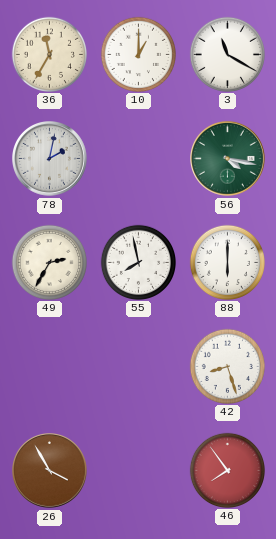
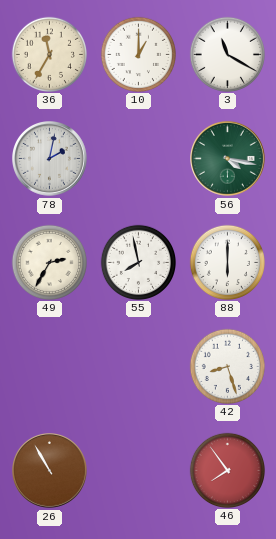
26: 3:55 -> 10:55 (50, 471)
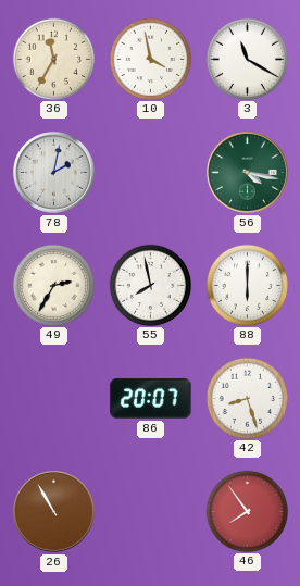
10: 1:00 -> 3:58 (150, 59)
86: none -> 20:07 (151, 399)
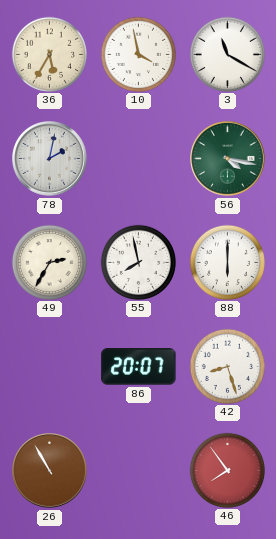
36: 11:35 -> 5:35 (49, 54)
